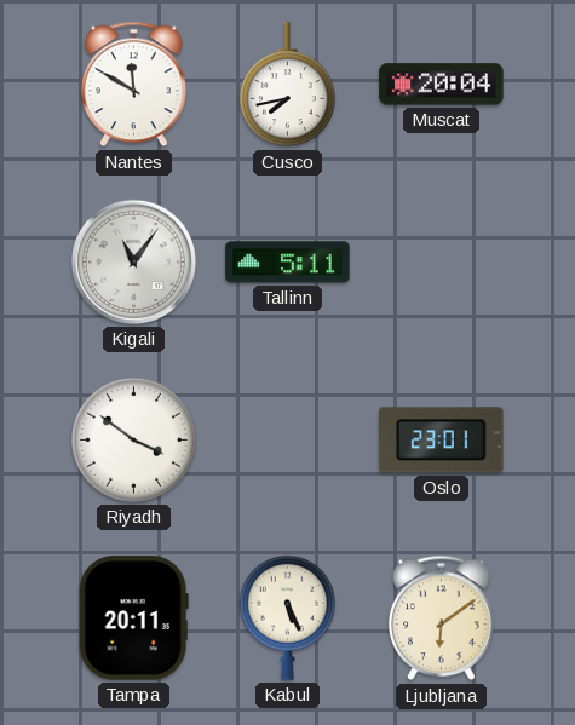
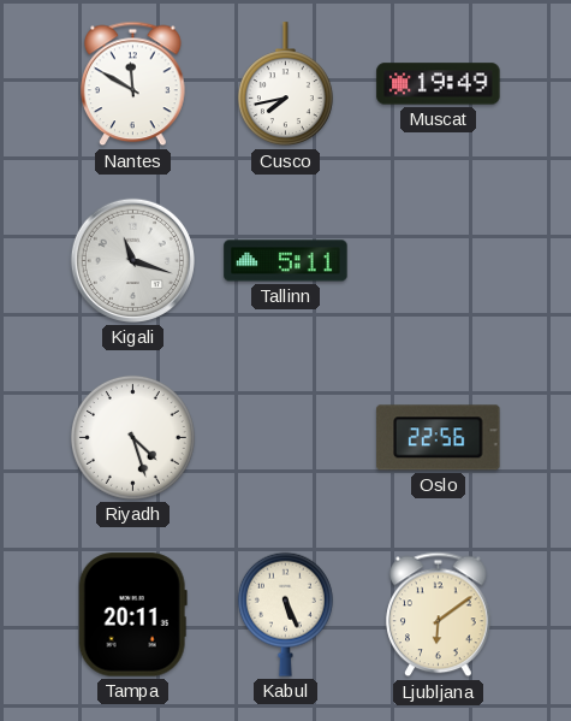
Muscat: 20:04 -> 19:49 (439, 84)
Kigali: 11:06 -> 11:18 (132, 260)
Riyadh: 3:51 -> 4:27 (132, 437)
Oslo: 23:01 -> 22:56 (439, 438)
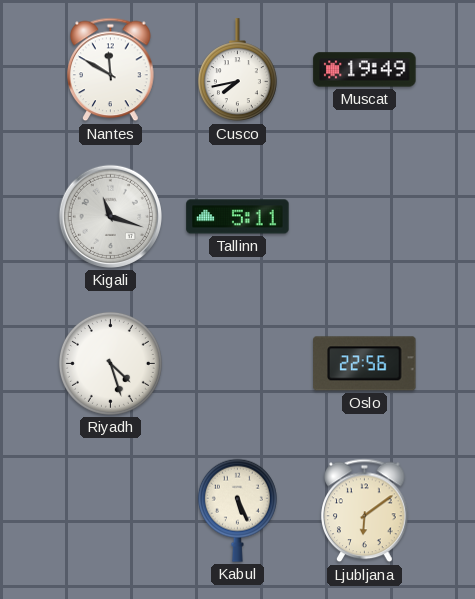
Tampa: 20:11 -> none (132, 615)
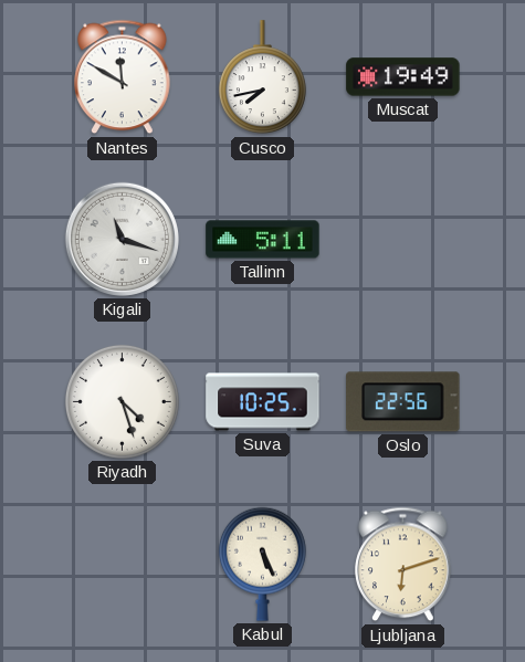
Suva: none -> 10:25 (263, 402)
Ljubljana: 6:09 -> 6:12 (403, 565)
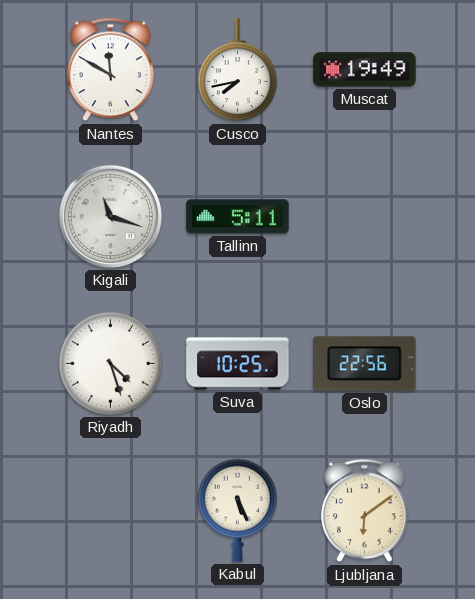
Ljubljana: 6:12 -> 6:09 (365, 511)
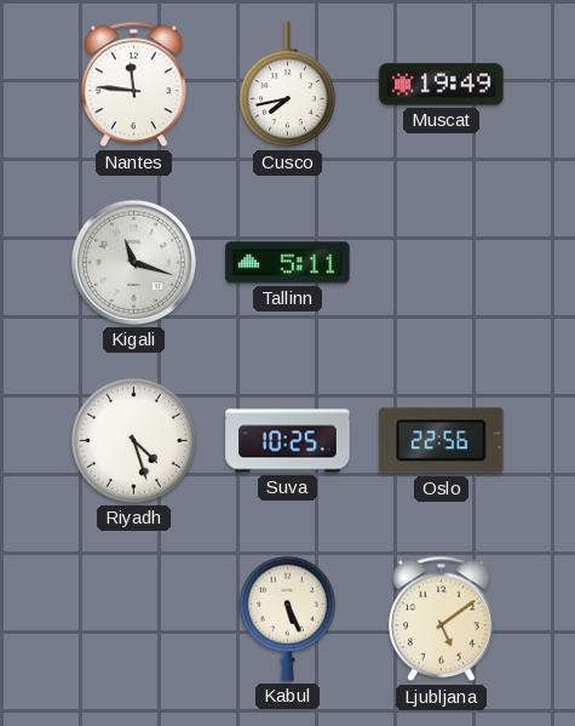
Nantes: 11:50 -> 11:46 (134, 85)
Ljubljana: 6:09 -> 5:09 (442, 619)
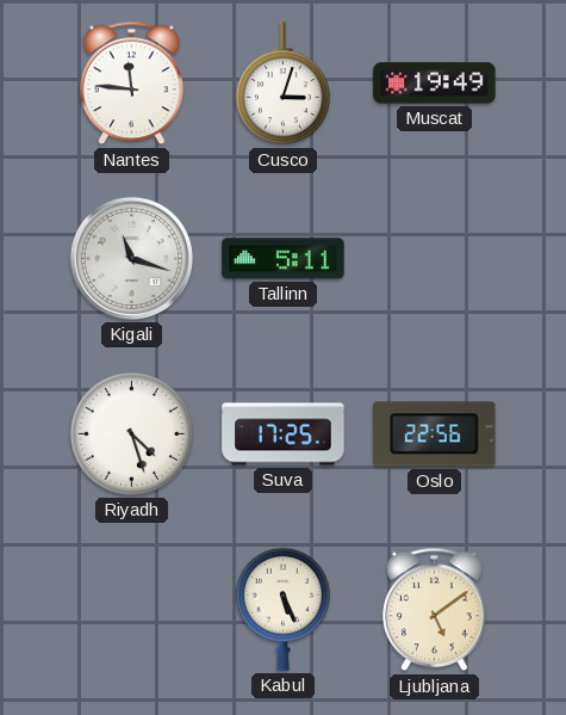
Cusco: 7:43 -> 3:03 (282, 84)
Suva: 10:25 -> 17:25 (284, 434)
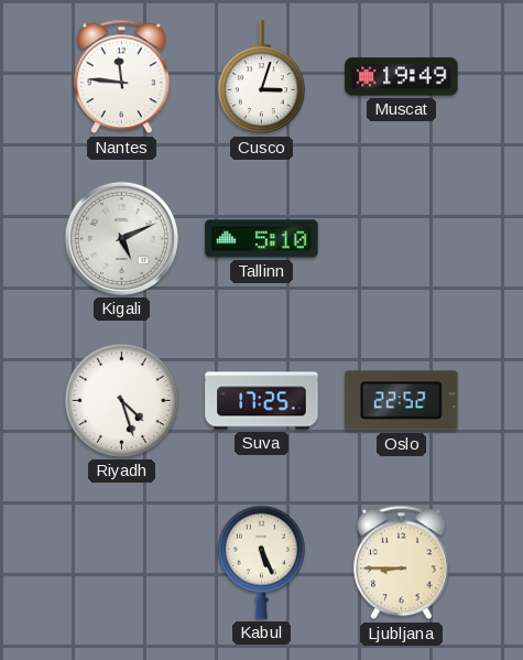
Kigali: 11:18 -> 5:11 (121, 238)
Tallinn: 5:11 -> 5:10 (262, 239)
Oslo: 22:56 -> 22:52 (402, 401)
Ljubljana: 5:09 -> 8:45 (402, 563)
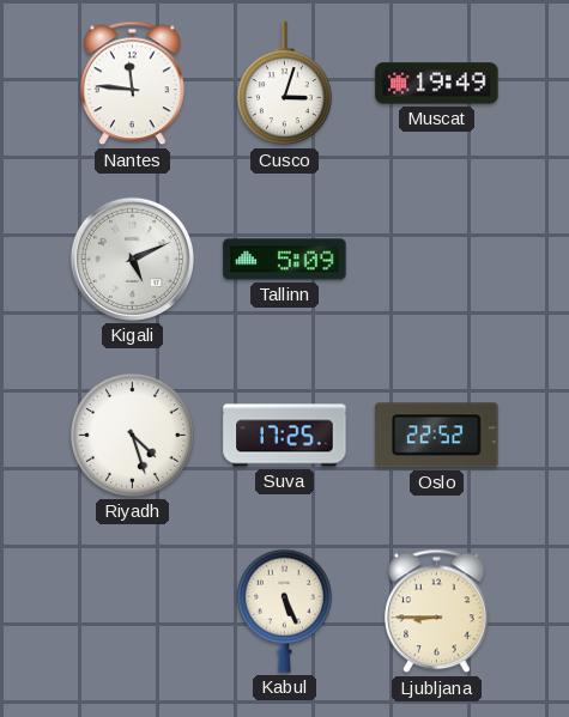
Tallinn: 5:10 -> 5:09 (285, 260)
